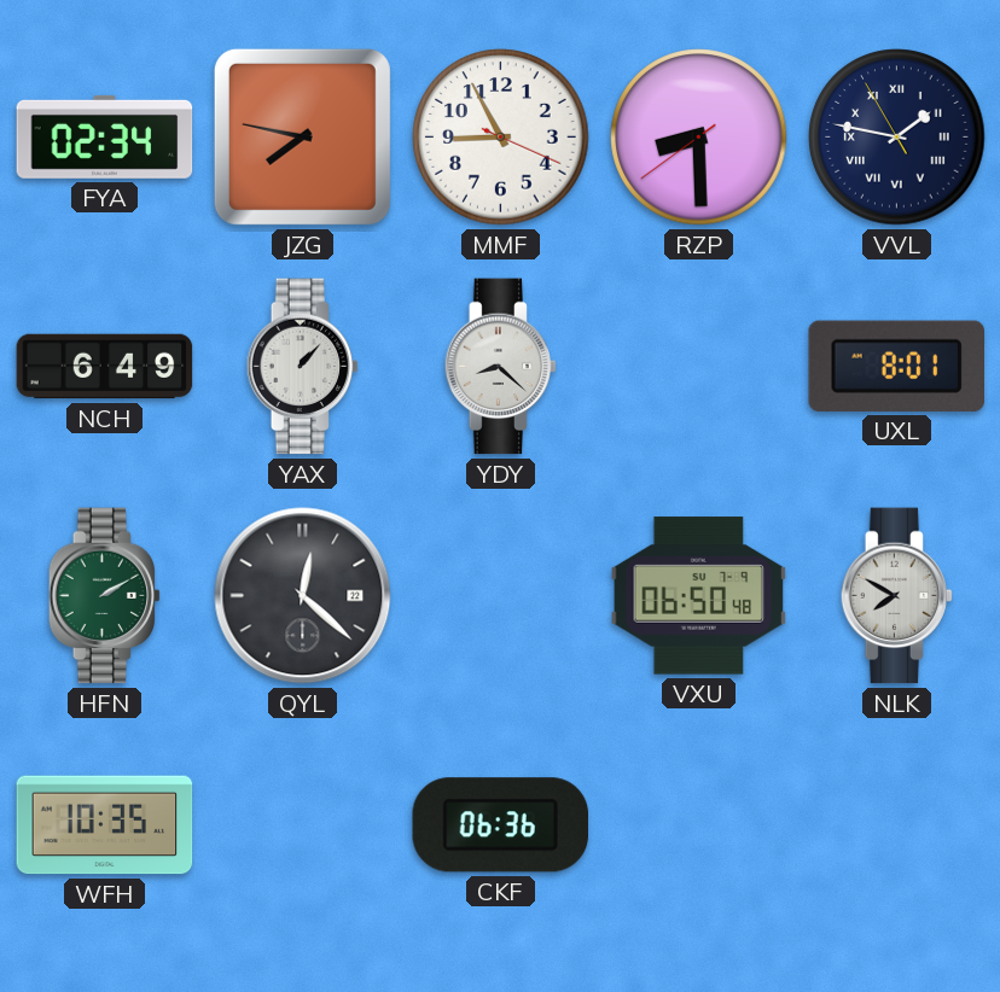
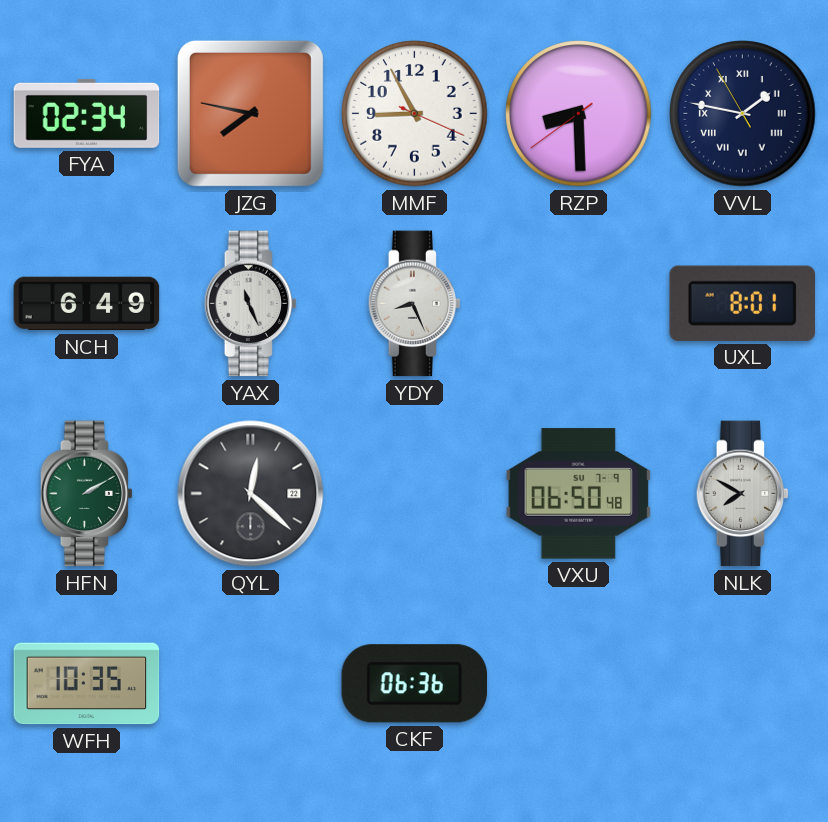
YAX: 1:07 -> 11:26 (251, 304)
YDY: 8:22 -> 8:26 (415, 304)
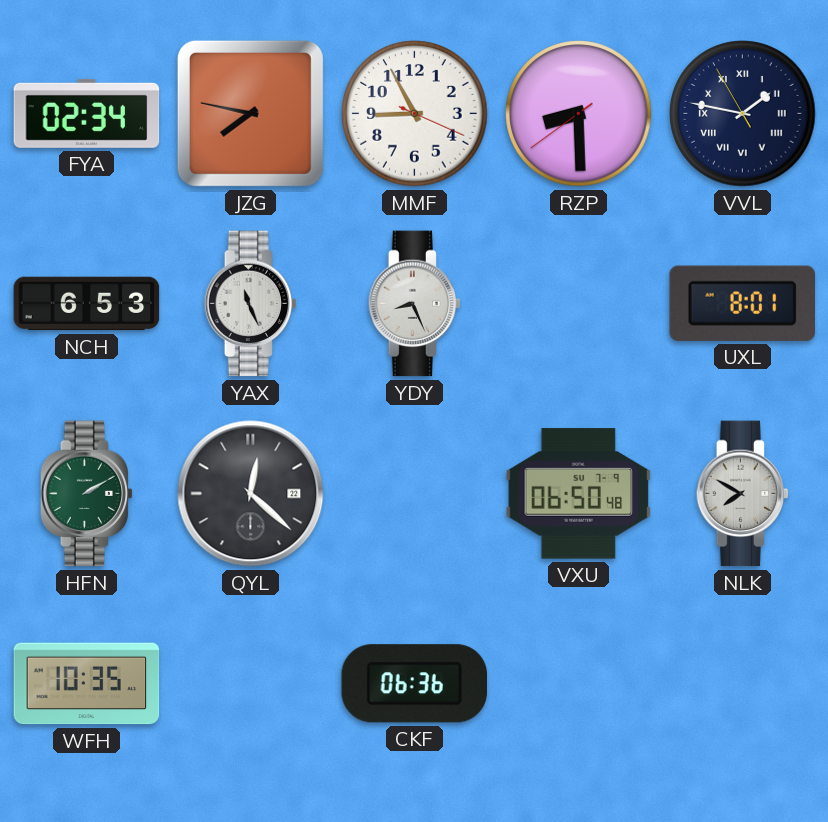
NCH: 6:49 -> 6:53 (87, 304)
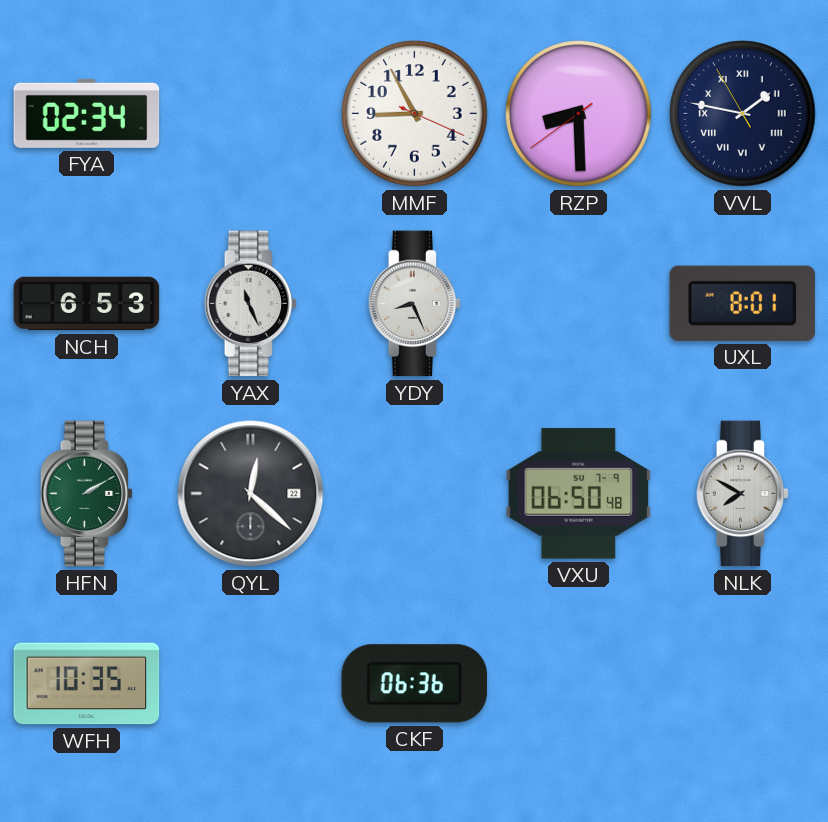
JZG: 7:47 -> none (250, 113)
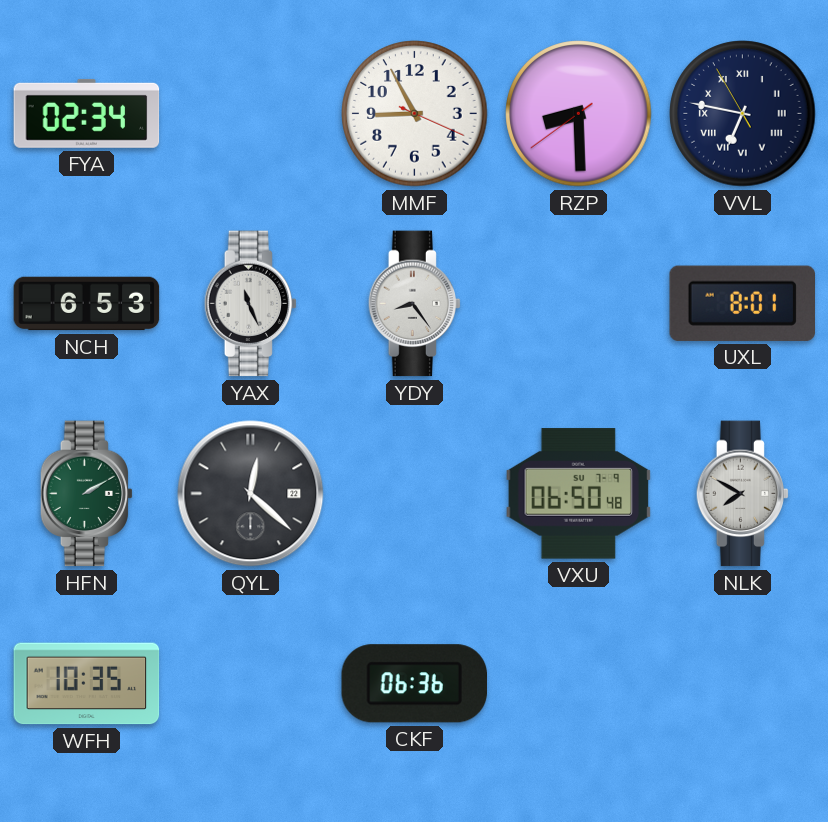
VVL: 1:46 -> 6:46 (743, 114)
YDY: 8:26 -> 8:24 (415, 304)
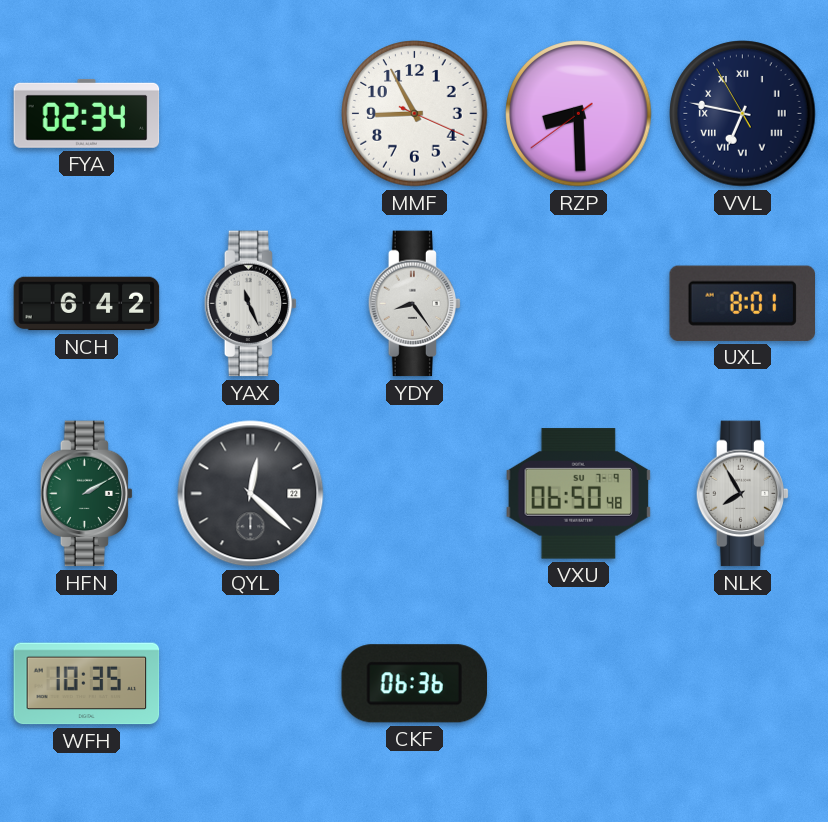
NCH: 6:53 -> 6:42 (87, 304)
NLK: 7:50 -> 7:55 (743, 494)
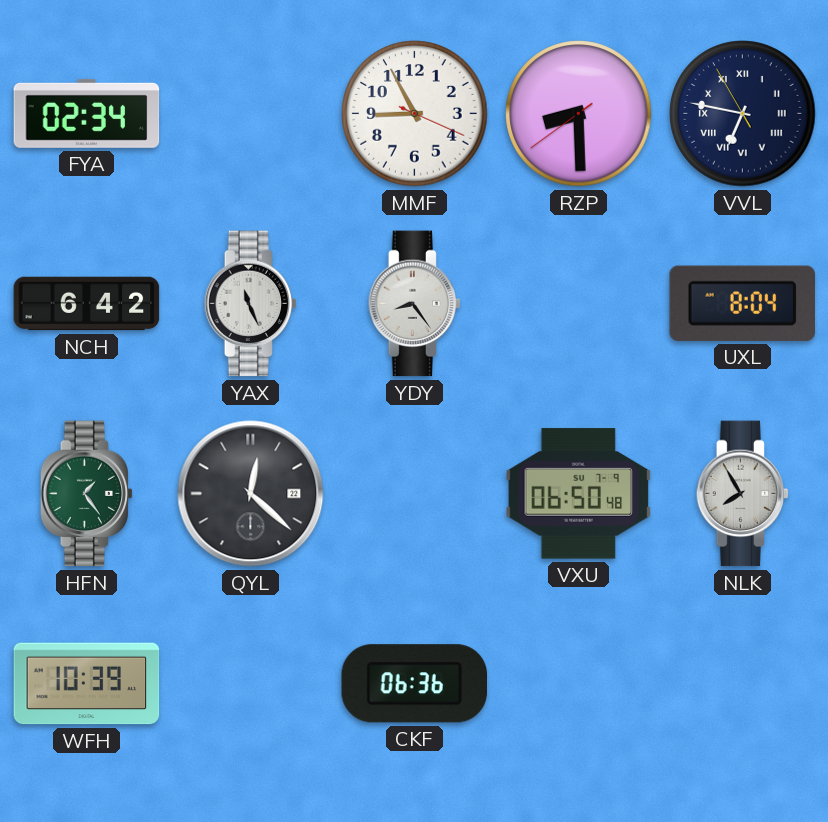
UXL: 8:01 -> 8:04 (742, 303)
HFN: 2:10 -> 1:24 (87, 494)
WFH: 10:35 -> 10:39 (87, 684)
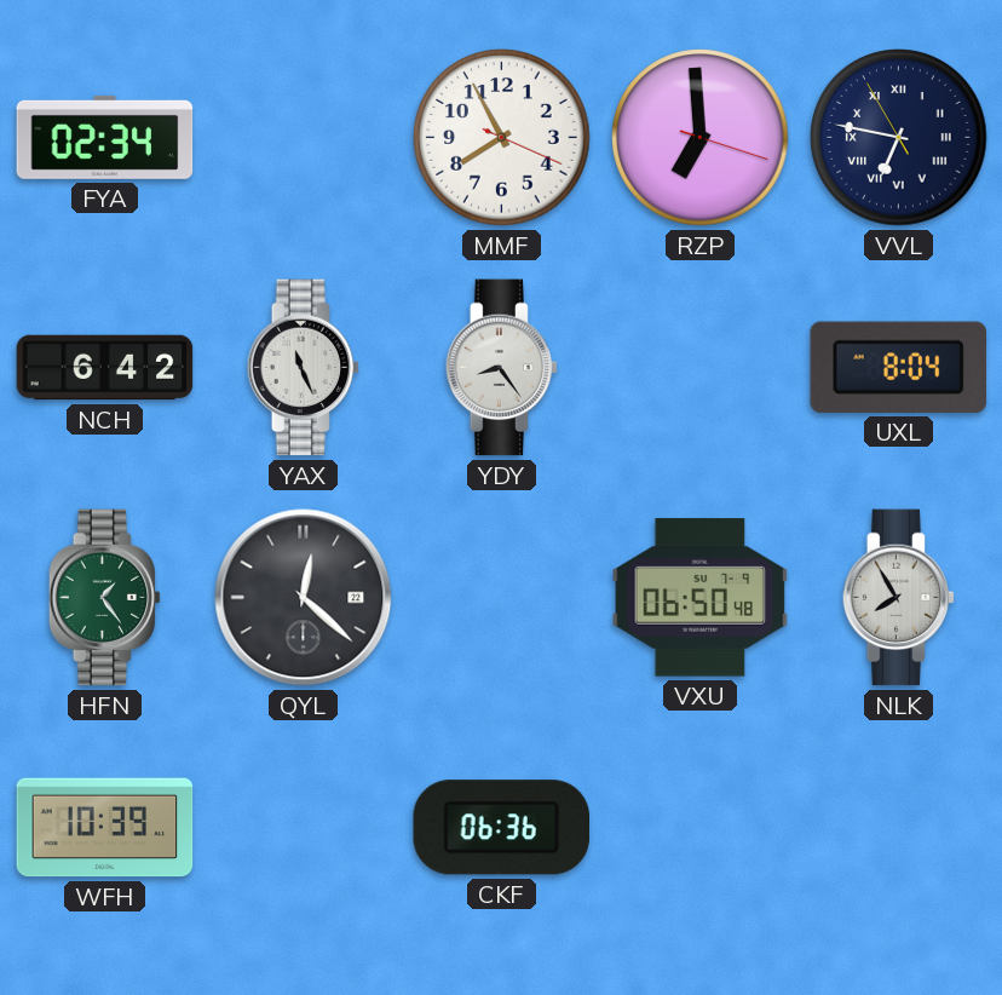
MMF: 8:55 -> 7:55 (502, 138)
RZP: 8:29 -> 6:59 (701, 138)
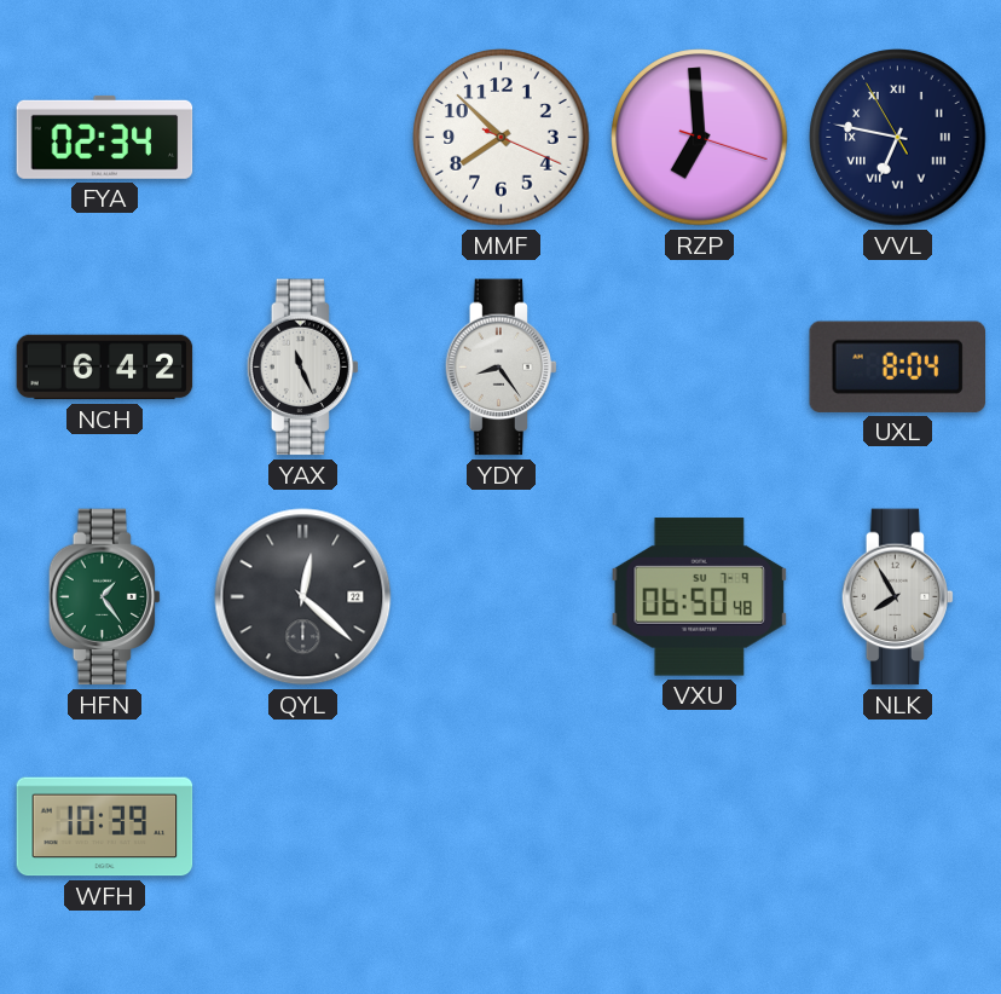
MMF: 7:55 -> 7:52 (502, 138)
CKF: 06:36 -> none (501, 828)
